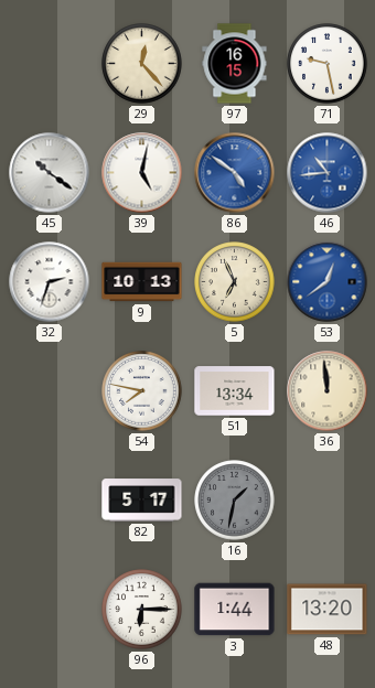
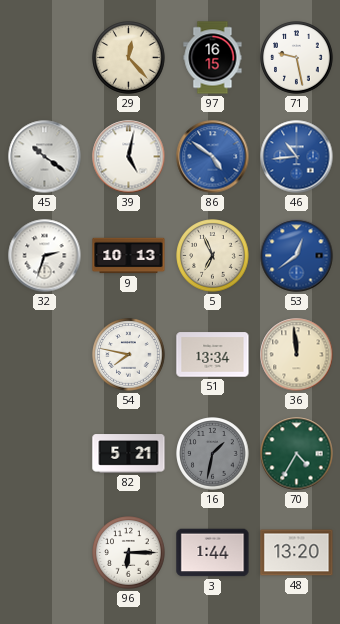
82: 5:17 -> 5:21 (129, 454)
70: none -> 4:35 (297, 454)
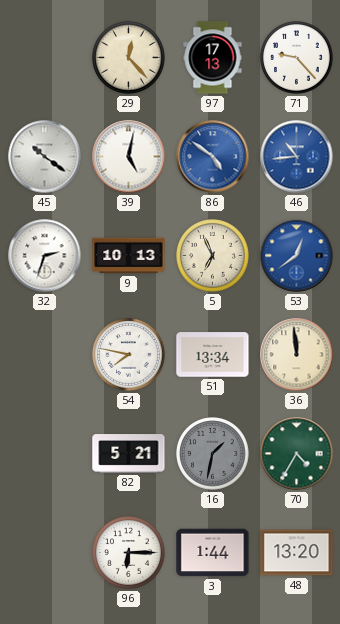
97: 16:15 -> 17:13 (213, 58)
71: 9:28 -> 9:23 (297, 58)
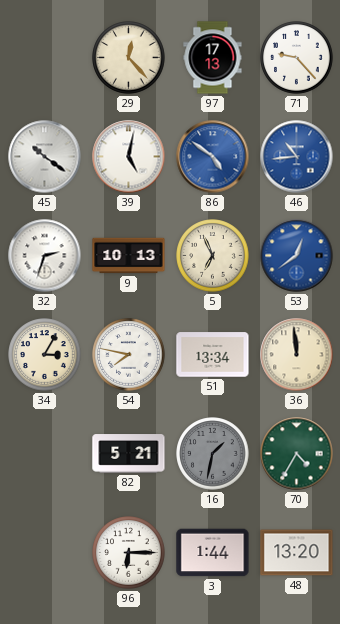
34: none -> 3:05 (45, 355)
